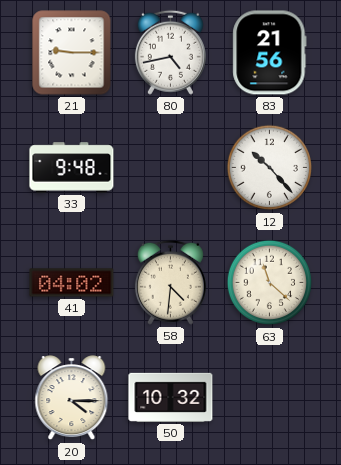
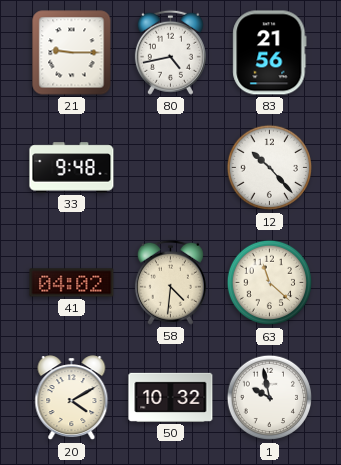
20: 4:15 -> 4:10 (72, 398)
1: none -> 9:58 (270, 398)
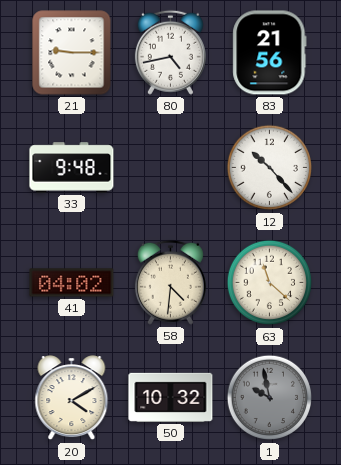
1 dial: white -> grey (270, 398)
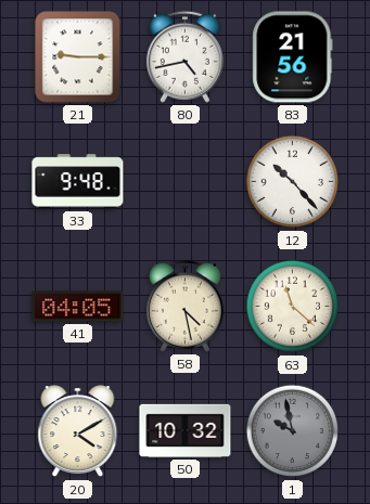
41: 04:02 -> 04:05 (78, 307)
58: 4:31 -> 4:28 (184, 306)
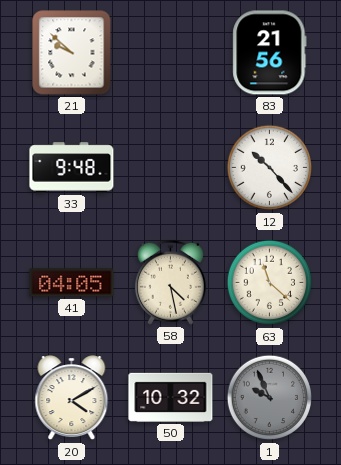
21: 9:15 -> 9:52 (72, 53)
80: 4:43 -> none (184, 56)
1: 9:58 -> 9:56 (270, 398)
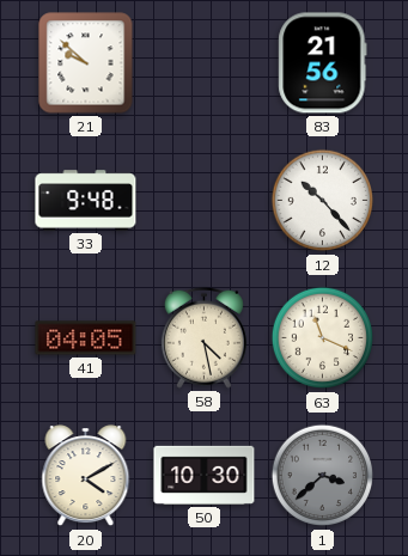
63: 11:22 -> 11:19 (323, 338)
50: 10:32 -> 10:30 (205, 475)
1: 9:56 -> 3:38 (323, 476)
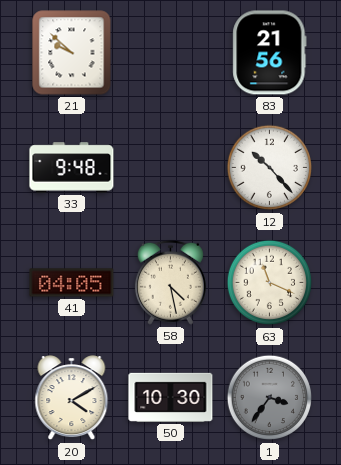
1: 3:38 -> 3:36 (270, 398)
